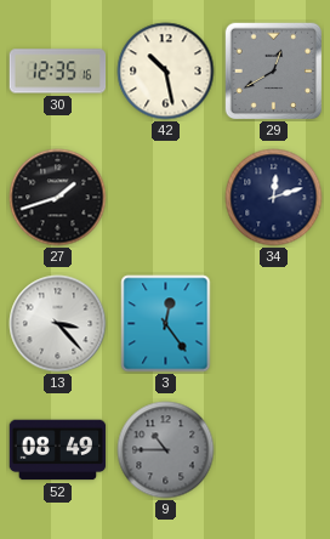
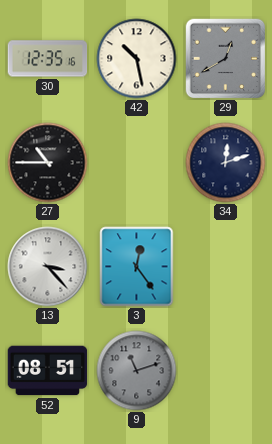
27: 1:42 -> 10:45 (48, 163)
52: 08:49 -> 08:51 (48, 371)
9: 10:45 -> 11:12 (137, 371)
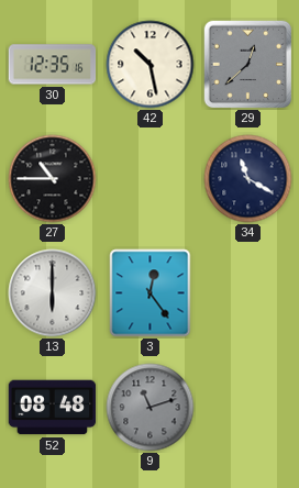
29: 12:40 -> 12:38 (248, 65)
34: 12:12 -> 11:20 (248, 179)
13: 3:23 -> 6:00 (53, 293)
52: 08:51 -> 08:48 (53, 408)
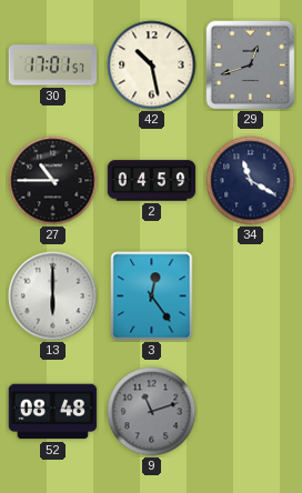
30: 12:35 -> 17:01 (53, 66)
29: 12:38 -> 12:42 (251, 66)
2: none -> 04:59 (152, 181)
